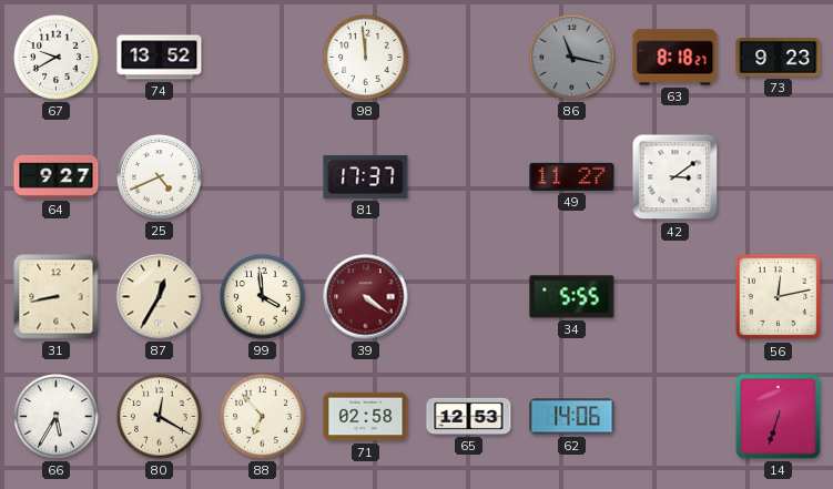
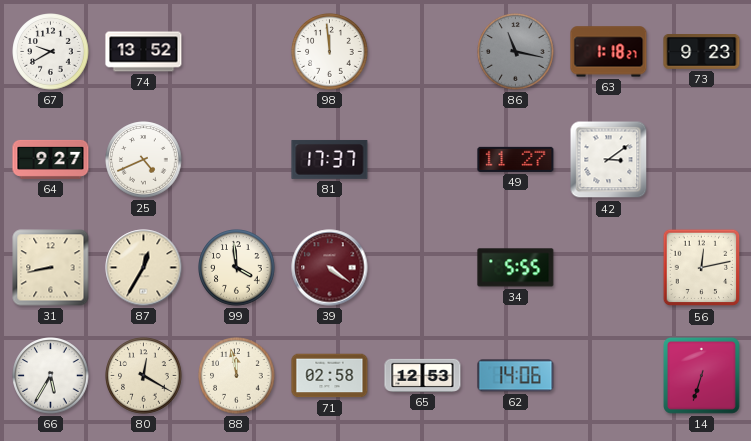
63: 8:18 -> 1:18 (609, 52)
88: 6:53 -> 11:58 (237, 376)
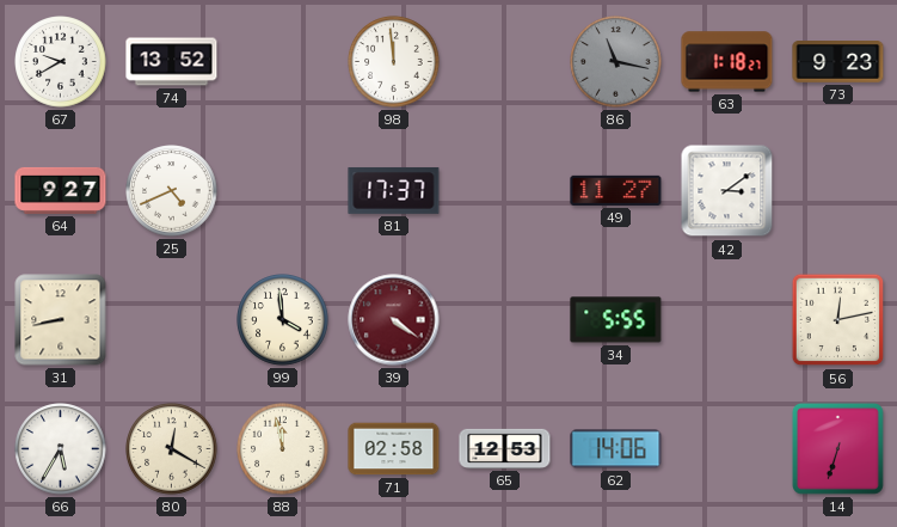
87: 12:35 -> none (144, 268)
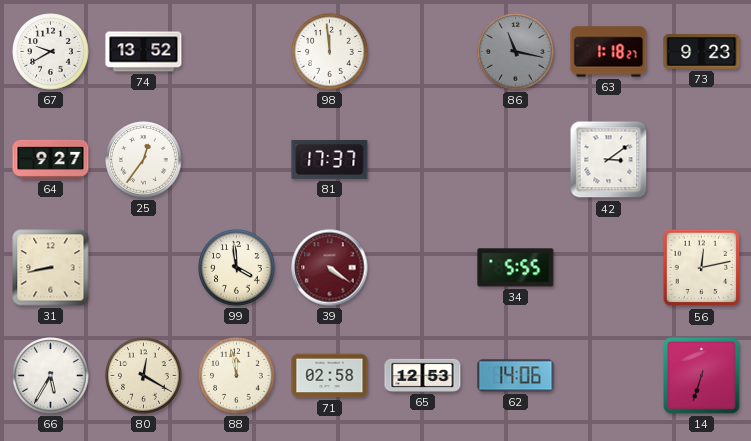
25: 4:41 -> 12:36 (144, 160)
49: 11:27 -> none (616, 190)
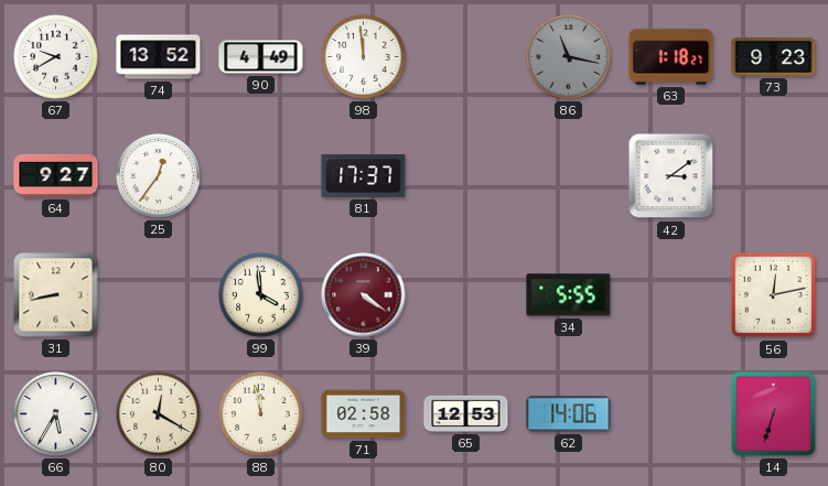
90: none -> 4:49 (261, 57)
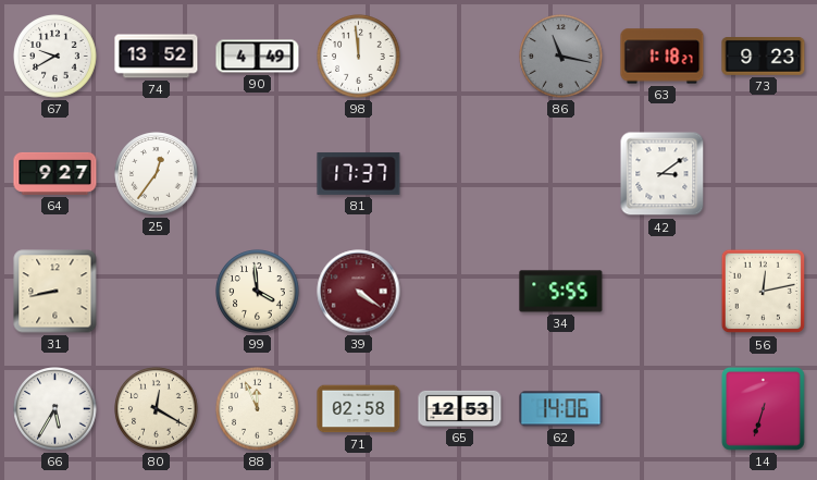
88: 11:58 -> 11:56 (258, 409)
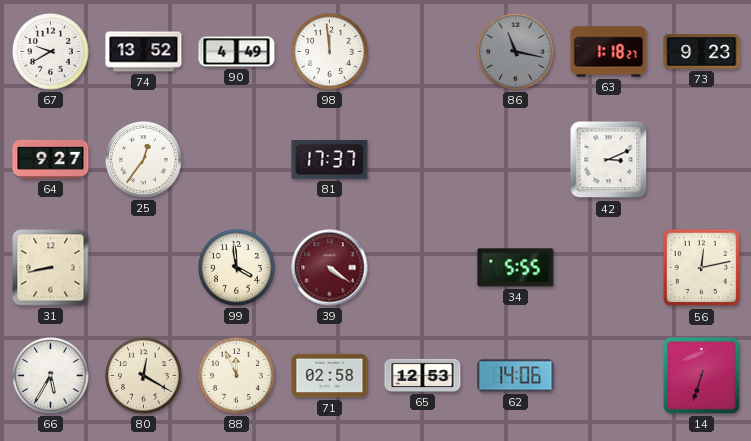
42: 3:09 -> 3:11 (609, 160)
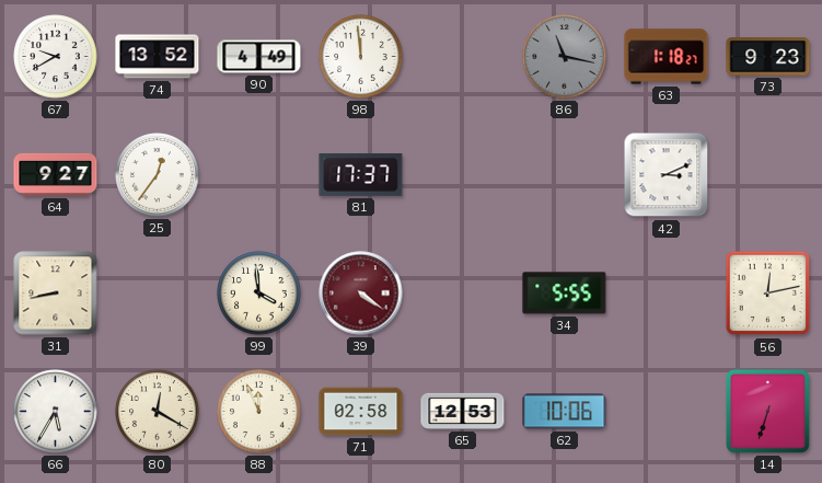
62: 14:06 -> 10:06 (565, 412)
